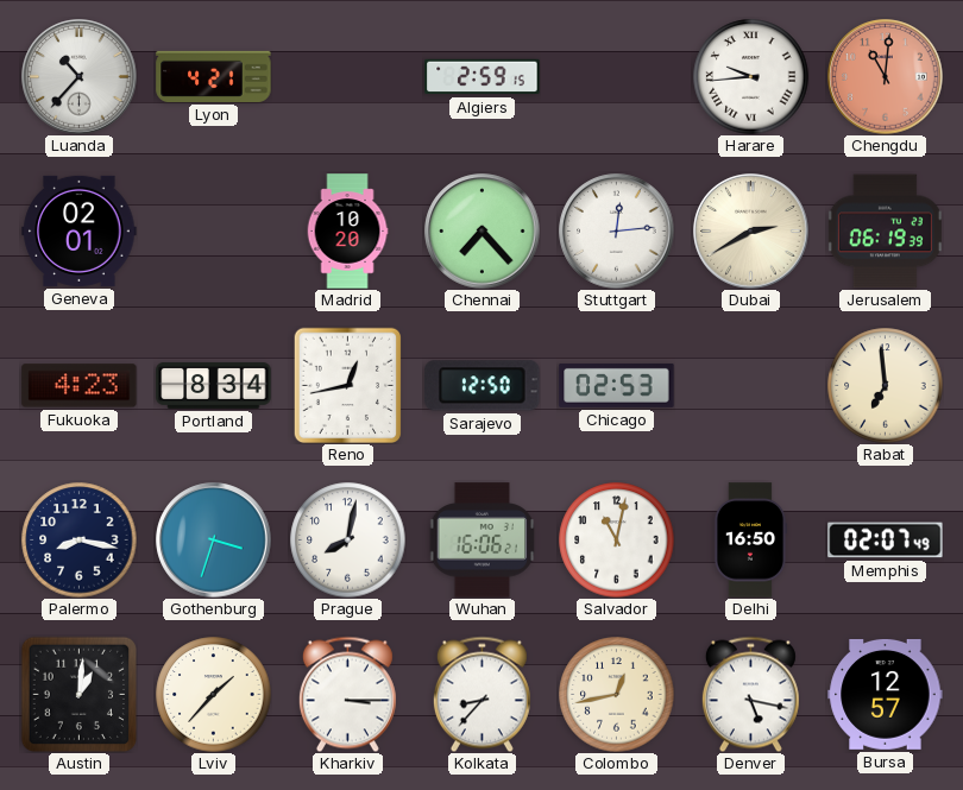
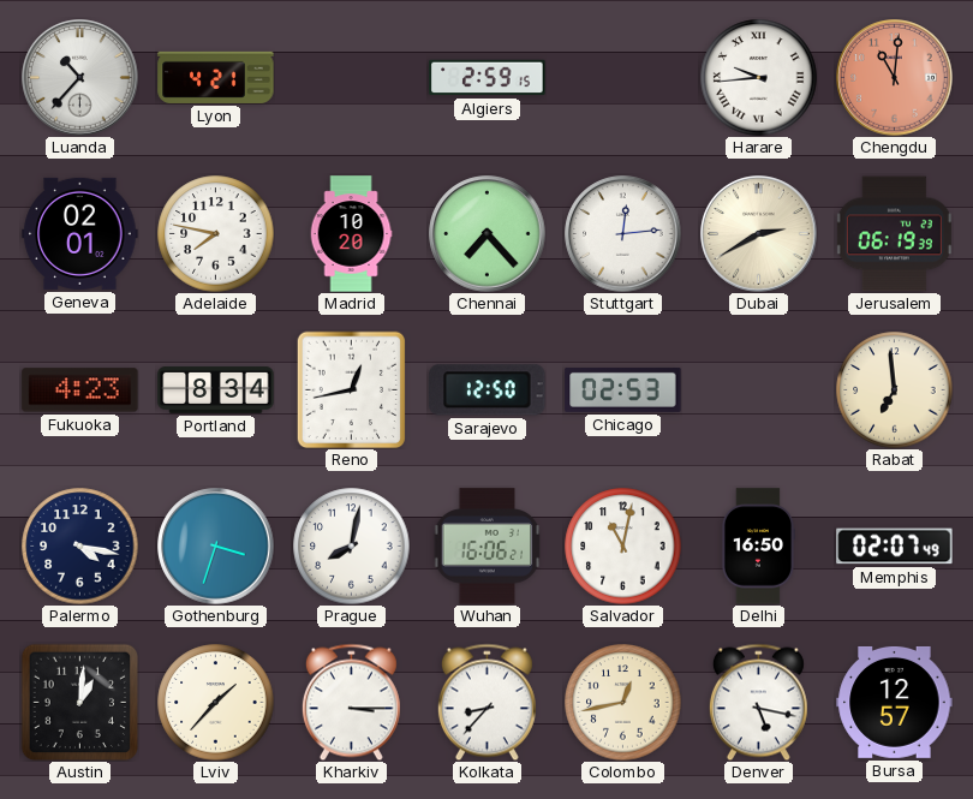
Adelaide: none -> 7:47 (216, 234)
Palermo: 8:17 -> 4:17 (80, 547)
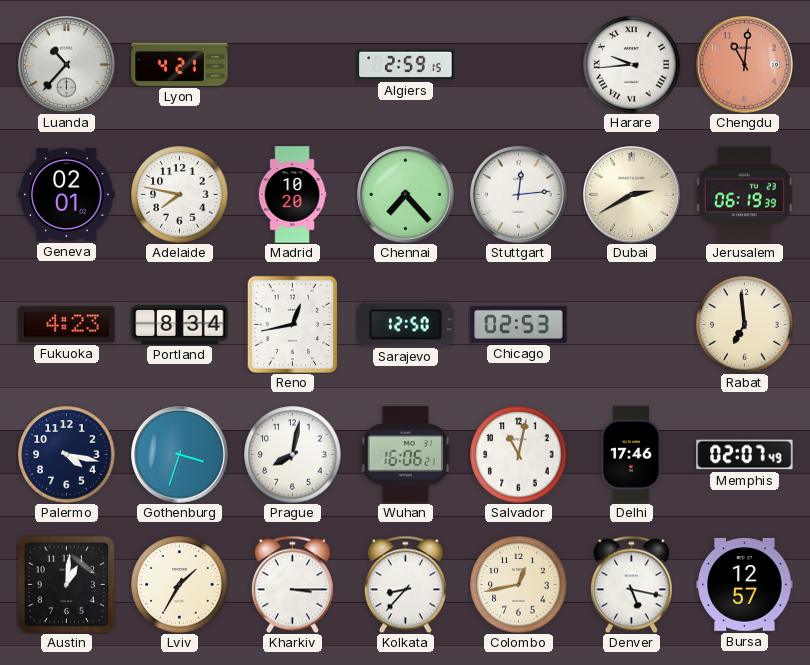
Delhi: 16:50 -> 17:46 (631, 455)
Lviv: 1:37 -> 1:35 (180, 585)
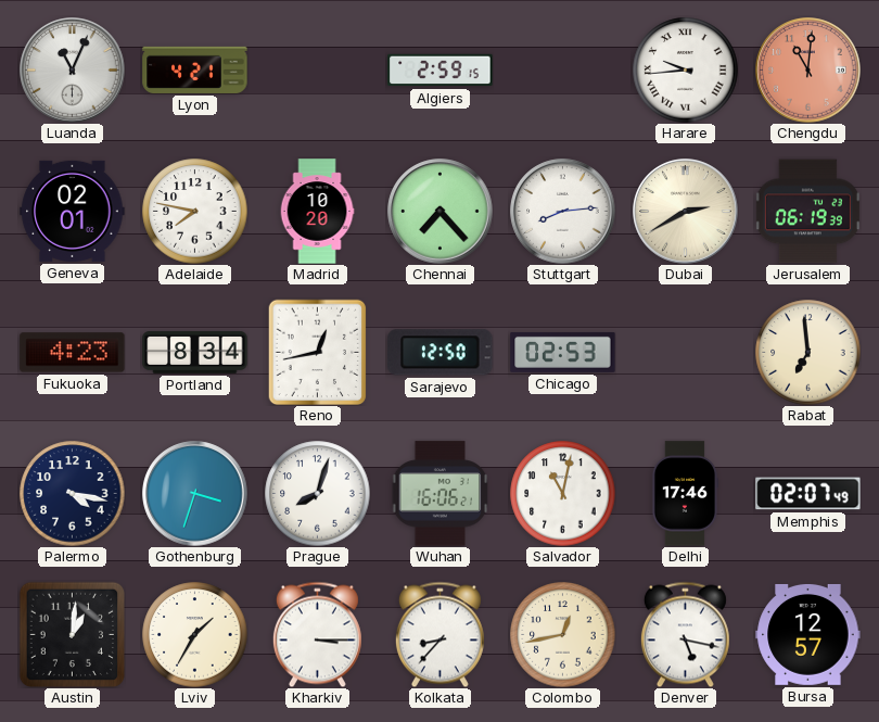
Luanda: 10:37 -> 11:04 (73, 71)
Stuttgart: 12:14 -> 8:14 (563, 212)
Prague: 8:02 -> 8:03 (318, 494)
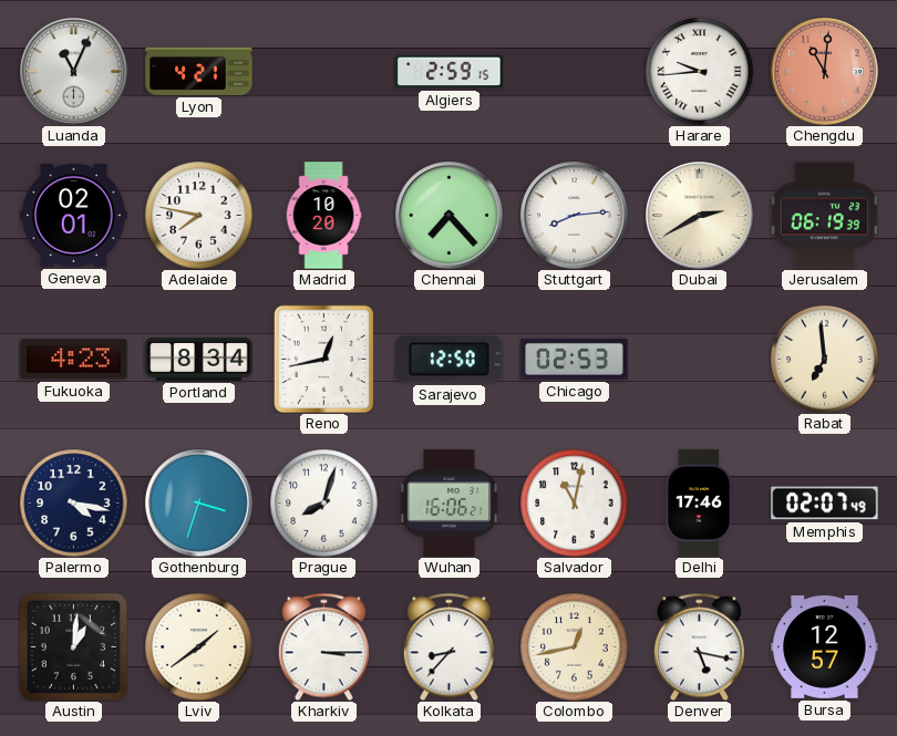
Lviv: 1:35 -> 1:39 (199, 647)
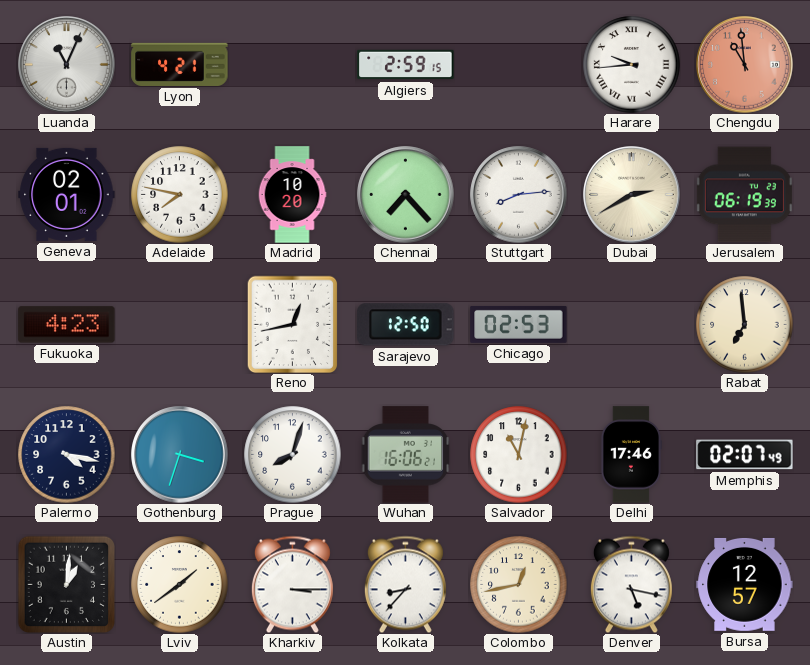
Chengdu: 11:01 -> 10:59 (745, 65)
Portland: 8:34 -> none (199, 359)
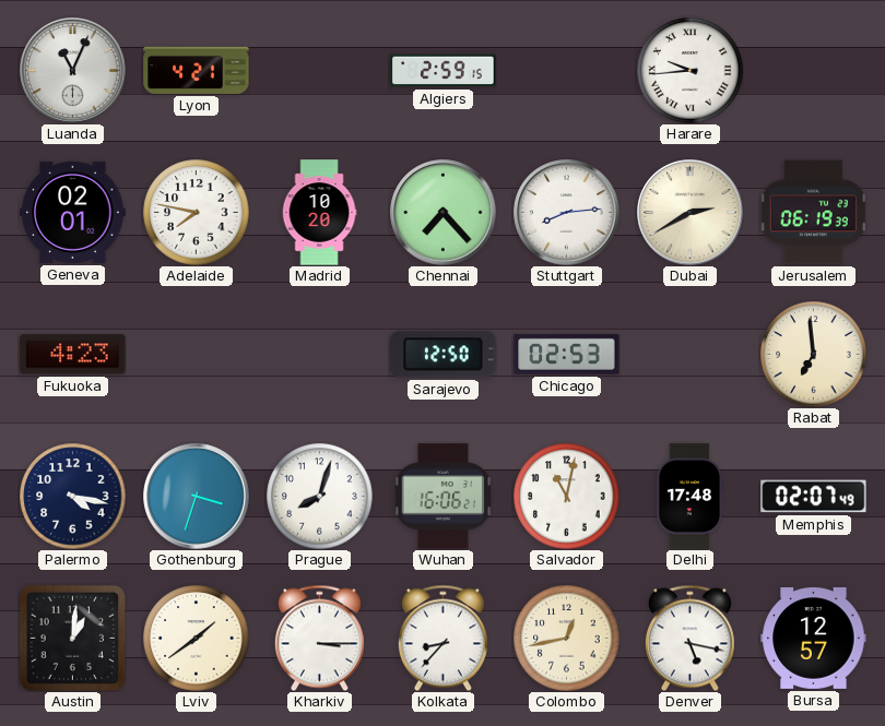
Chengdu: 10:59 -> none (745, 65)
Reno: 12:43 -> none (293, 324)
Delhi: 17:46 -> 17:48 (689, 497)
